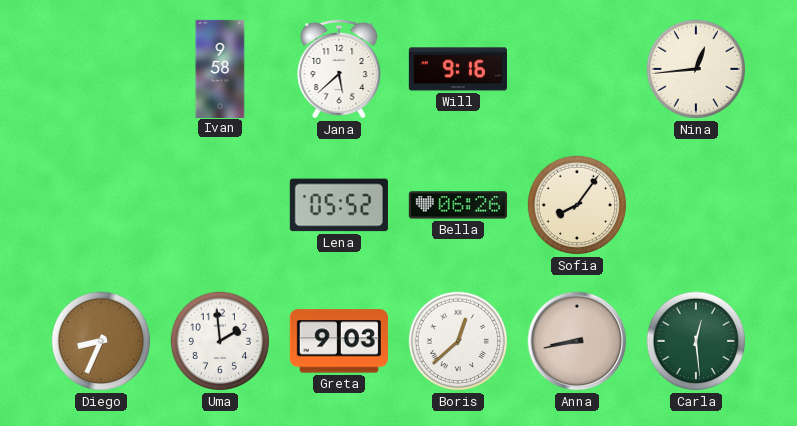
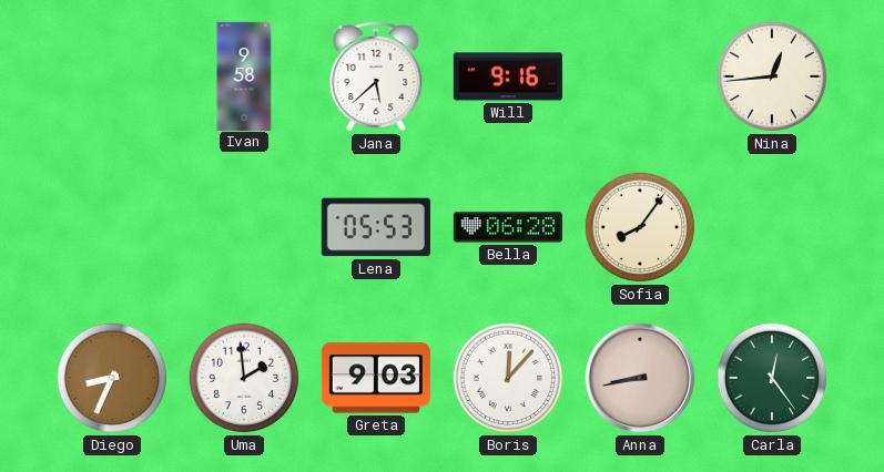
Lena: 05:52 -> 05:53 (376, 227)
Bella: 06:26 -> 06:28 (508, 227)
Boris: 12:38 -> 12:07 (508, 378)
Carla: 12:29 -> 12:24 (772, 378)
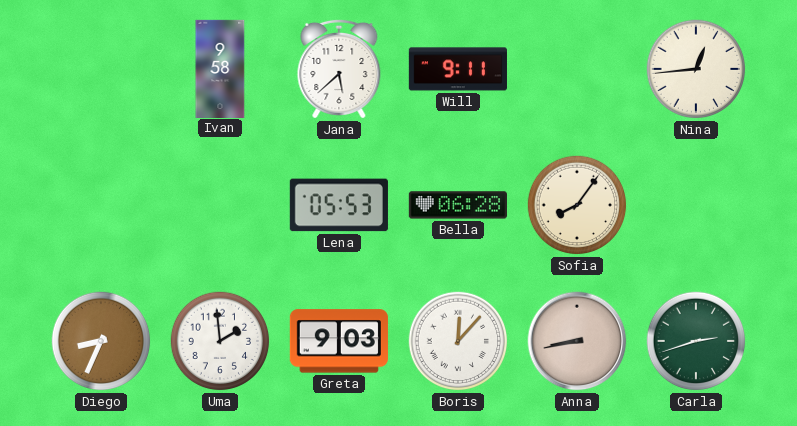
Will: 9:16 -> 9:11 (458, 69)
Carla: 12:24 -> 2:42 (696, 341)
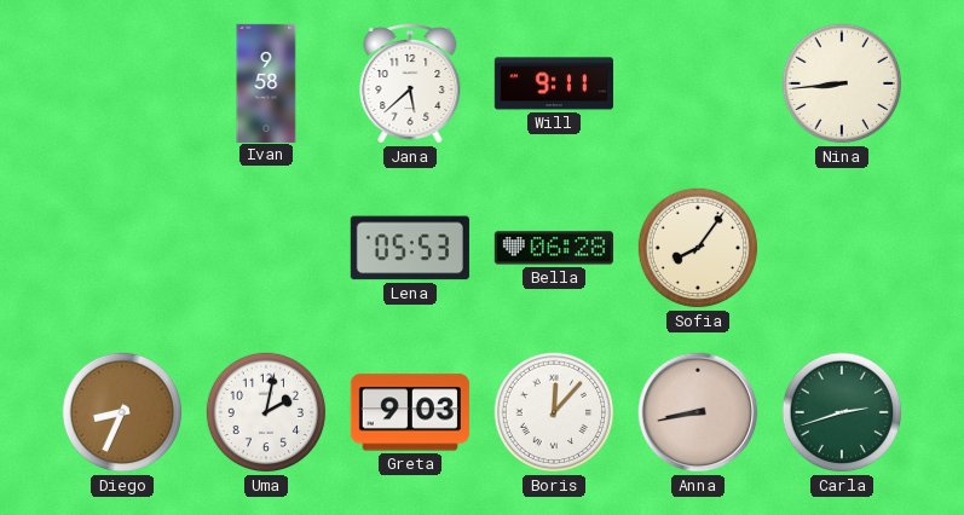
Nina: 12:44 -> 8:44 (842, 83)
Uma: 1:59 -> 2:02 (266, 412)
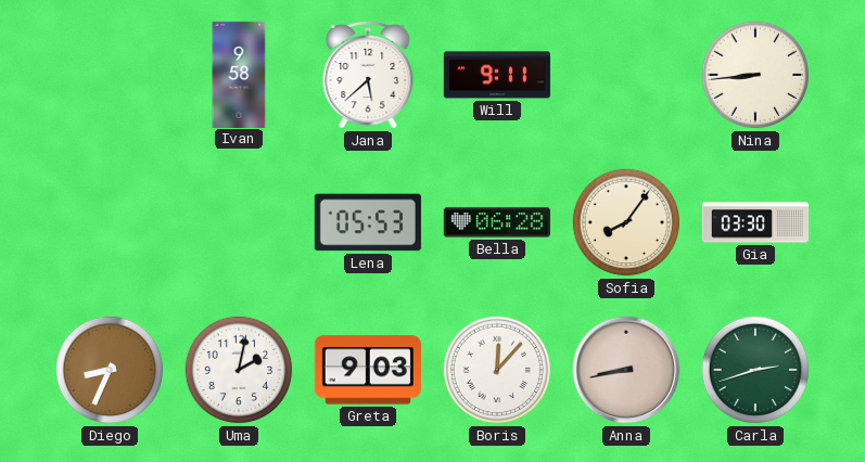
Gia: none -> 03:30 (754, 222)
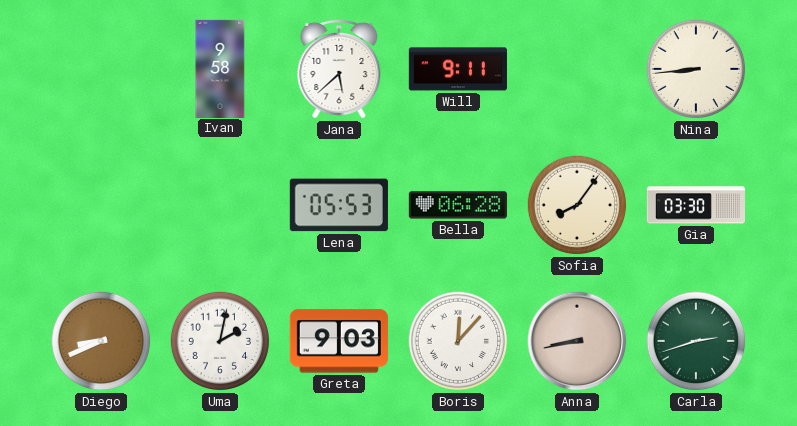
Diego: 8:34 -> 8:41 (101, 341)
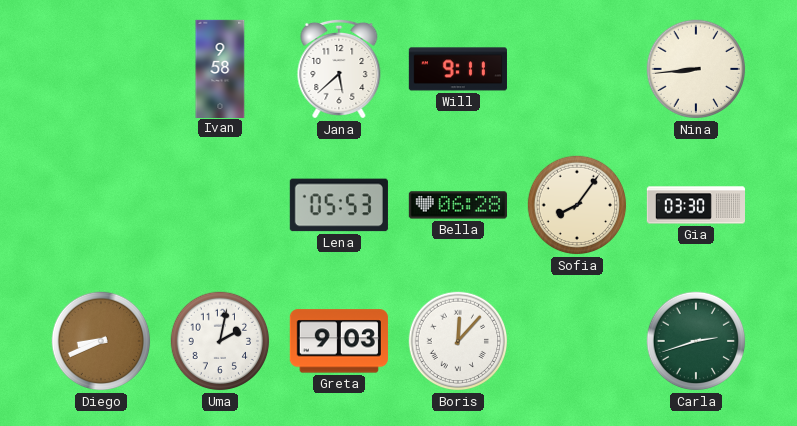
Anna: 8:43 -> none (577, 341)
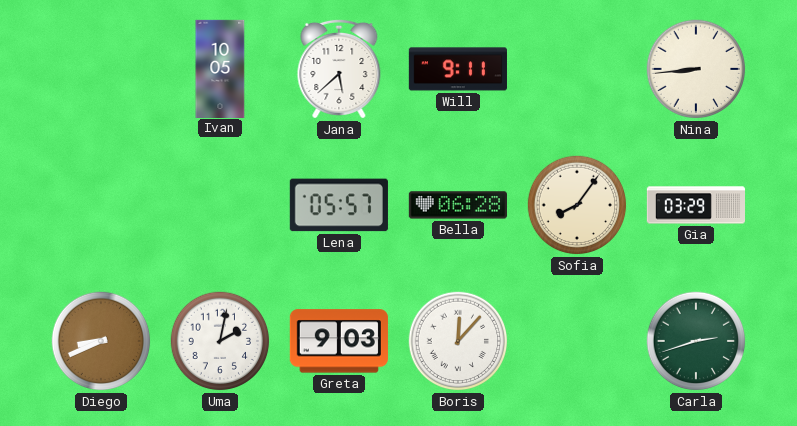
Ivan: 9:58 -> 10:05 (220, 68)
Lena: 05:53 -> 05:57 (339, 205)
Gia: 03:30 -> 03:29 (695, 205)
